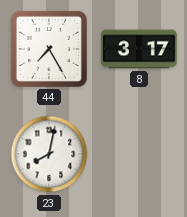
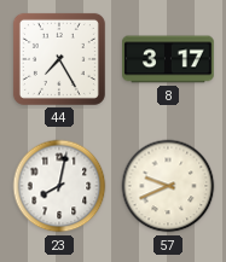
57: none -> 9:41 (168, 186)
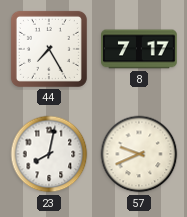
8: 3:17 -> 7:17 (139, 49)
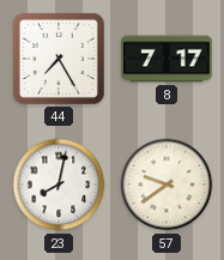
57: 9:41 -> 9:39 (167, 185)
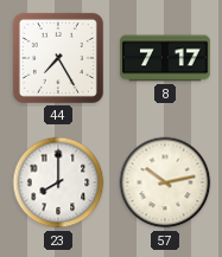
23: 8:02 -> 8:00 (58, 182)
57: 9:39 -> 10:13 (165, 182)
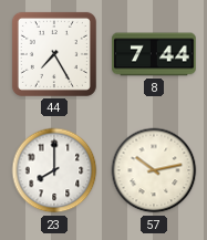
8: 7:17 -> 7:44 (154, 54)
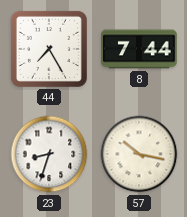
23: 8:00 -> 8:33 (49, 154)
57: 10:13 -> 10:17 (139, 154)
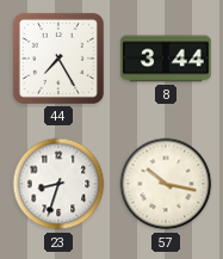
8: 7:44 -> 3:44 (166, 58)
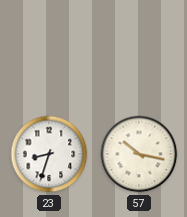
44: 7:25 -> none (58, 58)
8: 3:44 -> none (166, 58)
